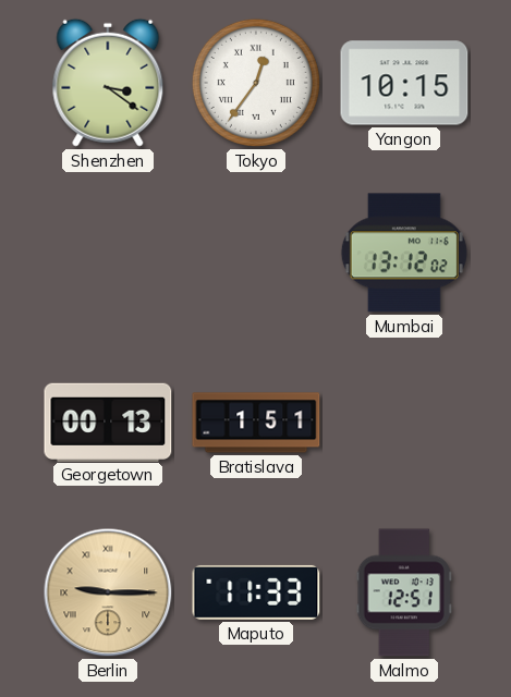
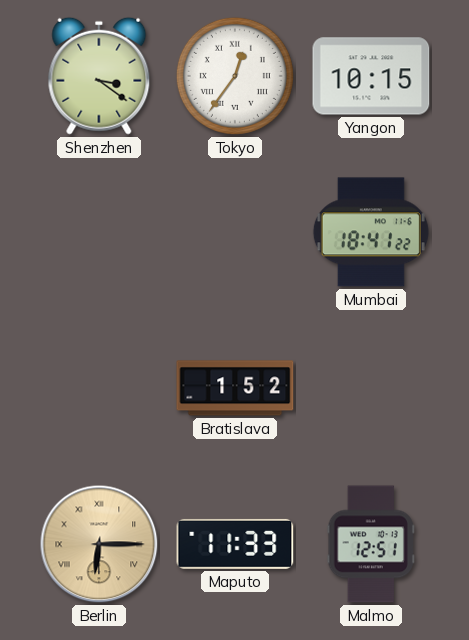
Mumbai: 13:12 -> 18:41 (371, 232)
Georgetown: 00:13 -> none (108, 421)
Bratislava: 1:51 -> 1:52 (235, 388)
Berlin: 9:15 -> 6:15 (99, 544)
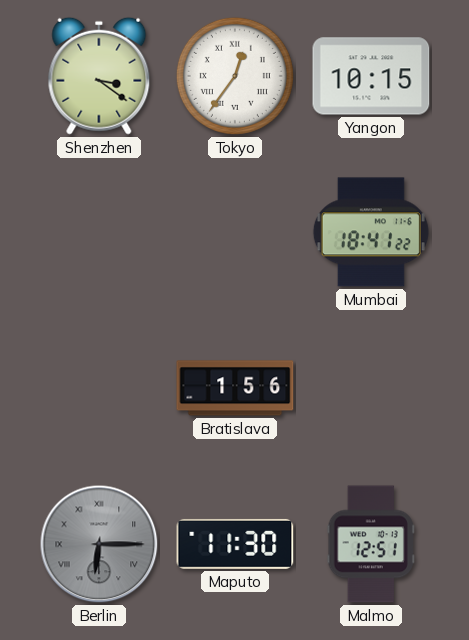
Bratislava: 1:52 -> 1:56 (235, 388)
Berlin dial: champagne -> grey (99, 544)
Maputo: 11:33 -> 11:30 (235, 544)
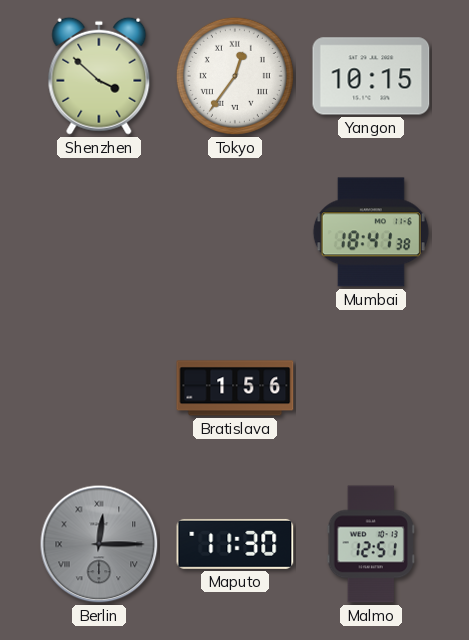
Shenzhen: 3:21 -> 3:52 (99, 76)
Mumbai: 18:41:22 -> 18:41:38 (371, 232)
Berlin: 6:15 -> 12:15 (99, 544)
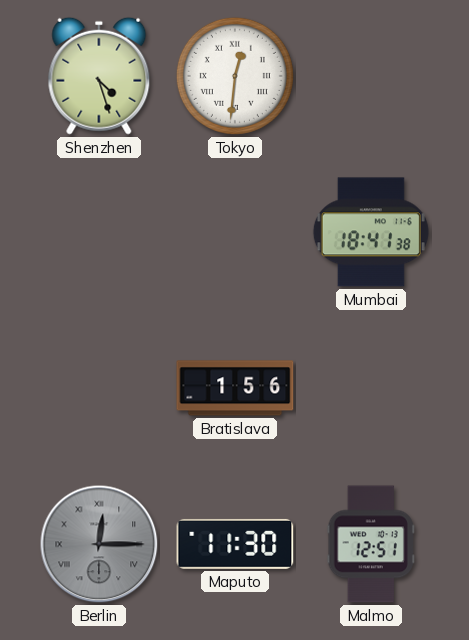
Shenzhen: 3:52 -> 4:27 (99, 76)
Tokyo: 12:36 -> 12:31 (235, 76)
Yangon: 10:15 -> none (371, 76)
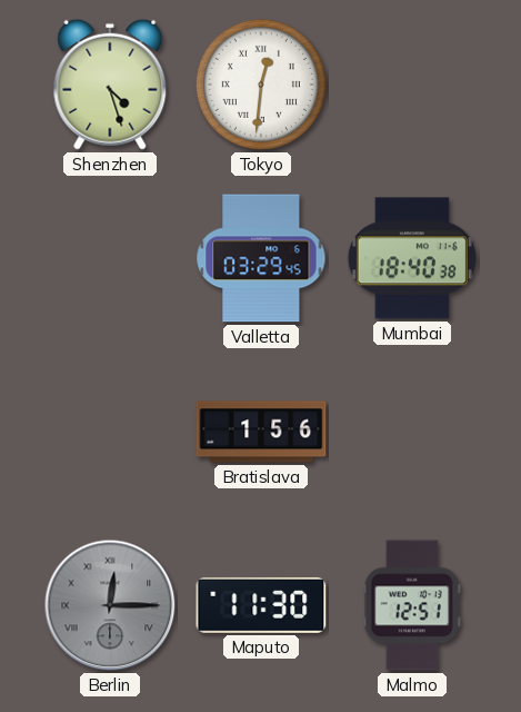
Valletta: none -> 03:29 (261, 258)
Mumbai: 18:41 -> 18:40 (412, 258)
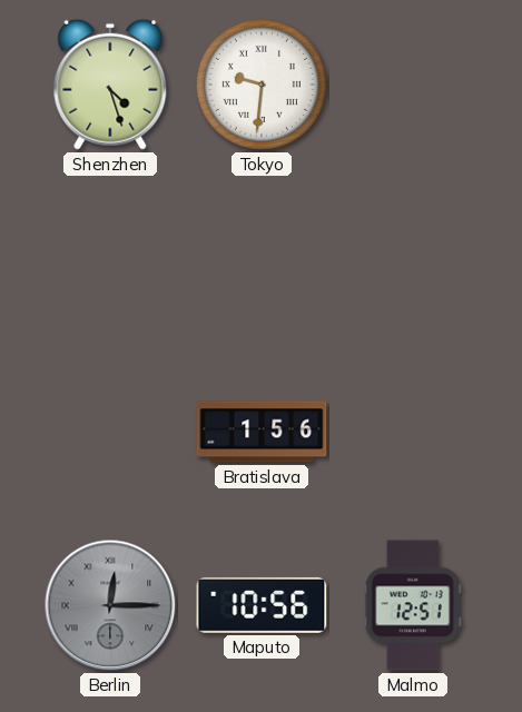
Tokyo: 12:31 -> 9:31 (262, 85)
Valletta: 03:29 -> none (261, 258)
Mumbai: 18:40 -> none (412, 258)
Maputo: 11:30 -> 10:56 (262, 605)
